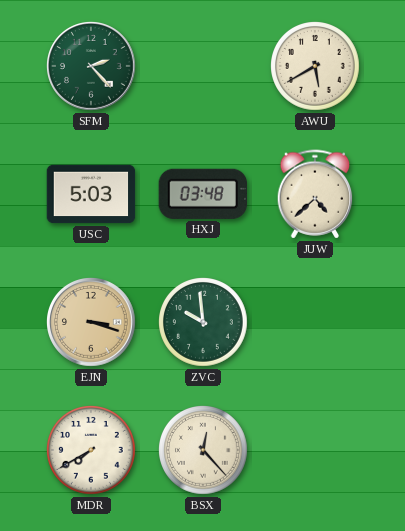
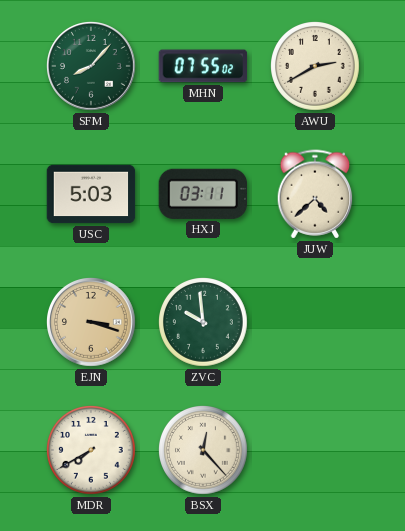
SFM: 2:23 -> 8:07 (92, 67)
MHN: none -> 07:55 (203, 66)
AWU: 5:40 -> 2:40 (316, 67)
HXJ: 03:48 -> 03:11 (202, 194)
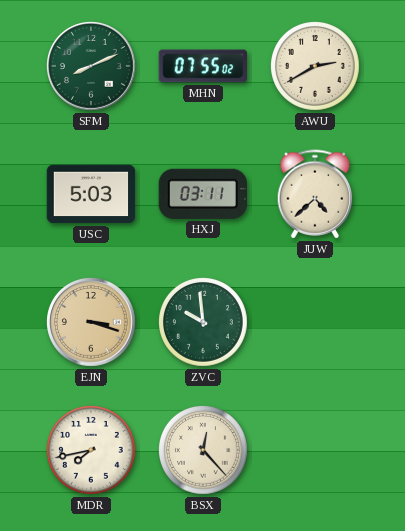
SFM: 8:07 -> 8:11 (92, 67)
MDR: 7:40 -> 7:43 (92, 451)
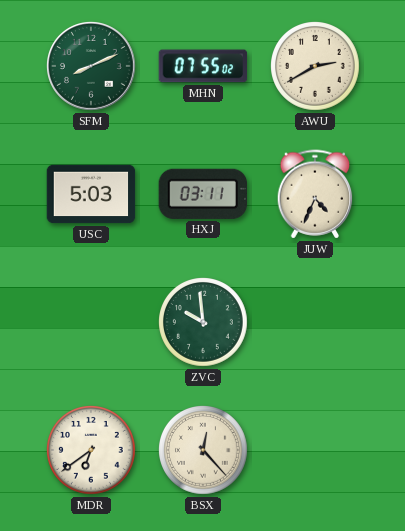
JUW: 4:38 -> 4:34 (315, 194)
EJN: 3:18 -> none (92, 323)
MDR: 7:43 -> 6:39 (92, 451)
